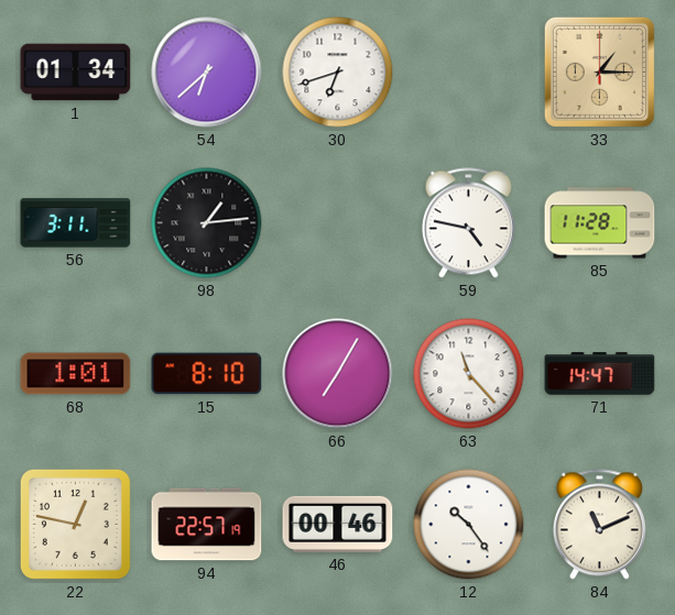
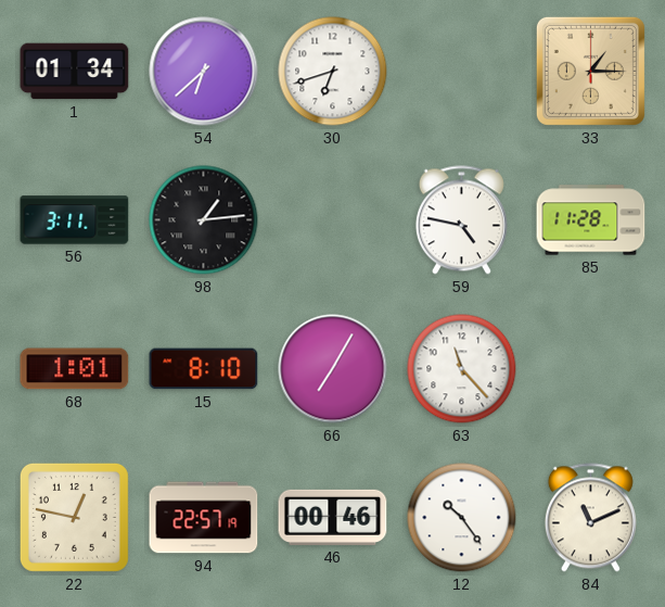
71: 14:47 -> none (600, 374)
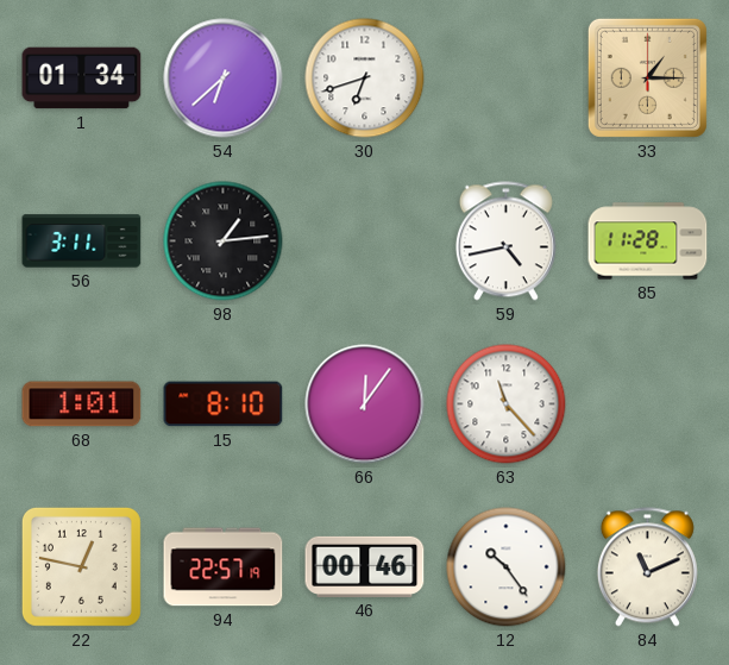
59: 4:47 -> 4:43 (505, 241)
66: 7:05 -> 12:06 (365, 404)
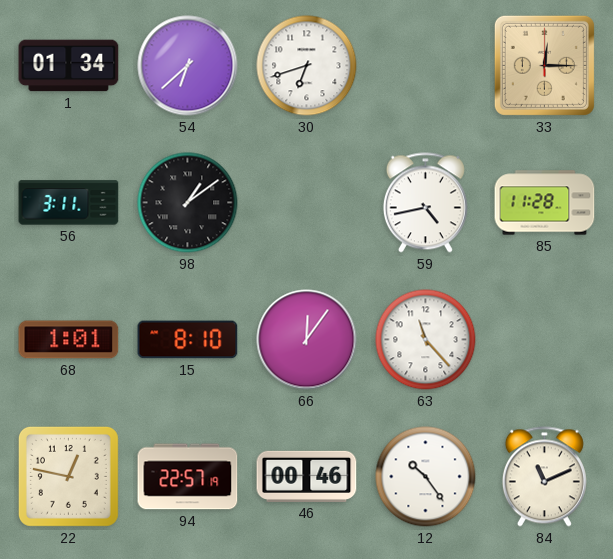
33: 1:15 -> 12:15 (544, 65)
98: 1:14 -> 1:09 (188, 203)
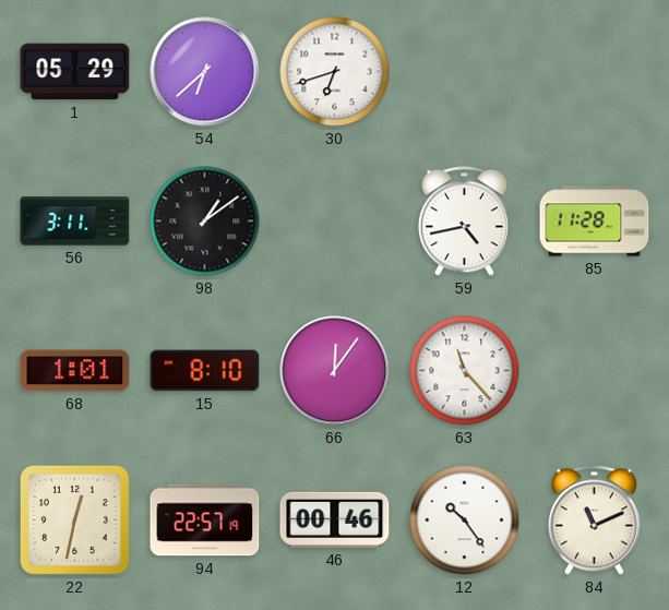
1: 01:34 -> 05:29 (75, 72)
33: 12:15 -> none (544, 65)
22: 12:47 -> 12:32 (74, 519)
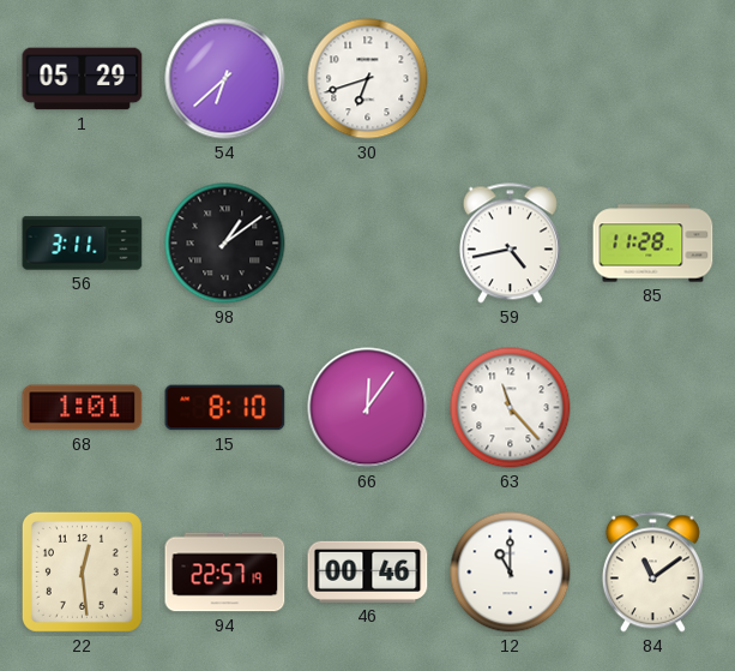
22: 12:32 -> 12:29 (82, 571)
12: 10:24 -> 11:00 (511, 573)
84: 11:11 -> 11:09 (652, 573)
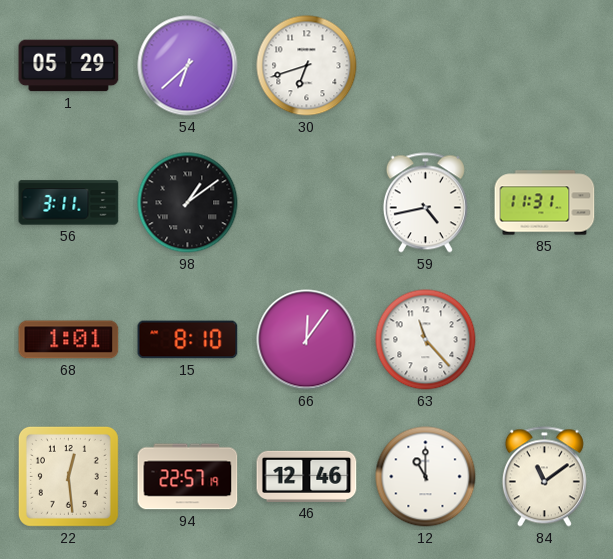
85: 11:28 -> 11:31 (545, 203)
46: 00:46 -> 12:46 (307, 476)
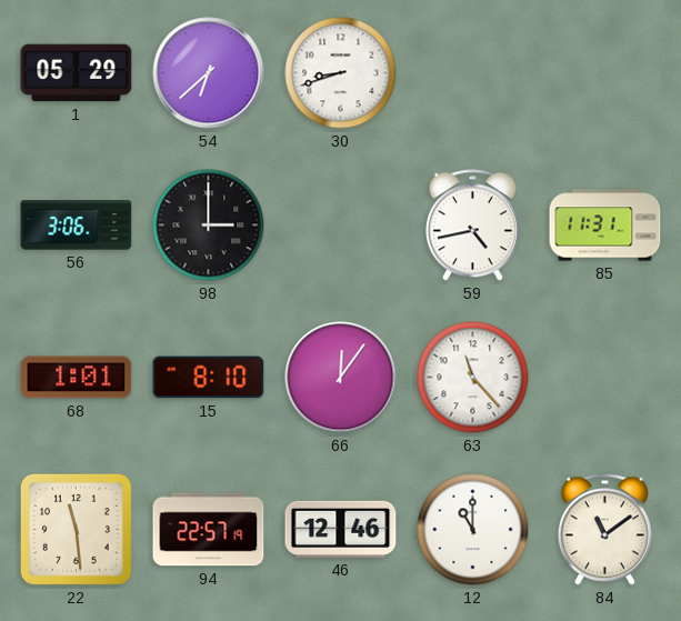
30: 6:42 -> 8:42 (341, 73)
56: 3:11 -> 3:06 (77, 226)
98: 1:09 -> 3:00 (209, 226)
22: 12:29 -> 11:29 (76, 529)
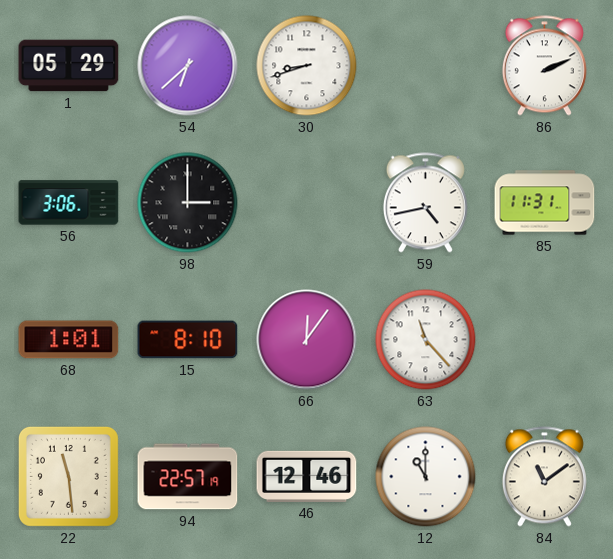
86: none -> 2:11 (544, 66)
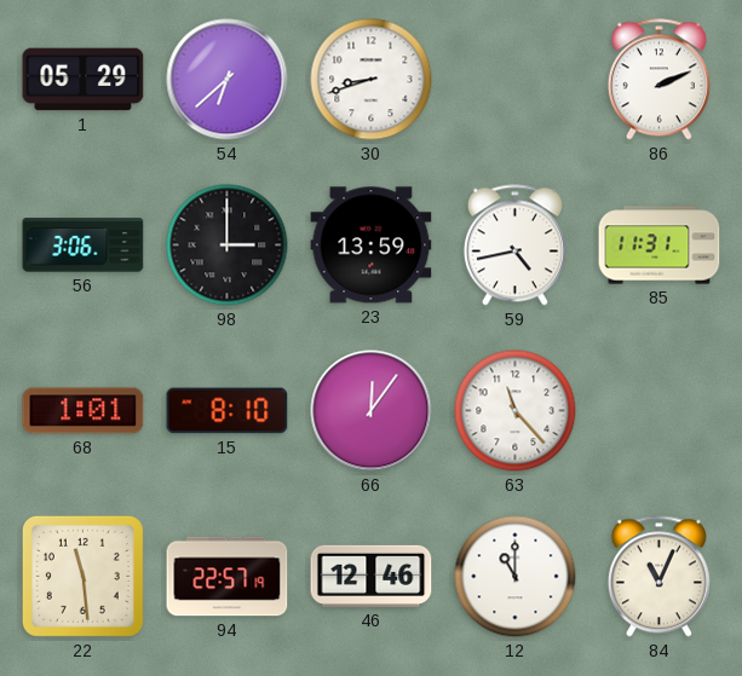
23: none -> 13:59 (372, 245)
84: 11:09 -> 11:04 (658, 577)
